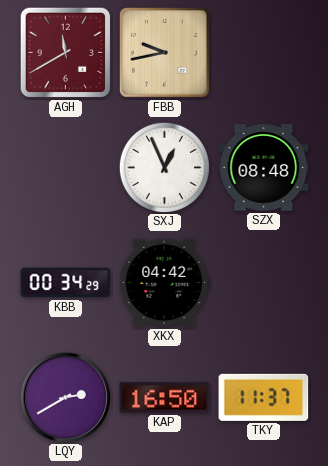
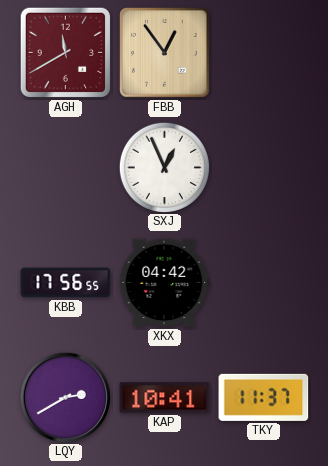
FBB: 9:43 -> 12:54 (165, 53)
SZX: 08:48 -> none (264, 168)
KBB: 00:34 -> 17:56 (66, 283)
KAP: 16:50 -> 10:41 (165, 398)
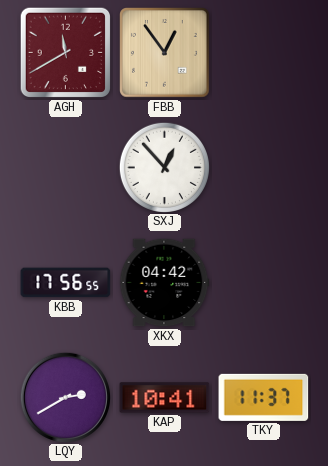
SXJ: 12:56 -> 12:53 (164, 167)
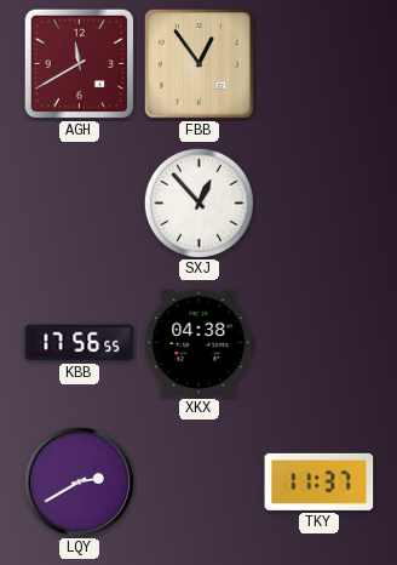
XKX: 04:42 -> 04:38 (200, 343)
KAP: 10:41 -> none (165, 398)
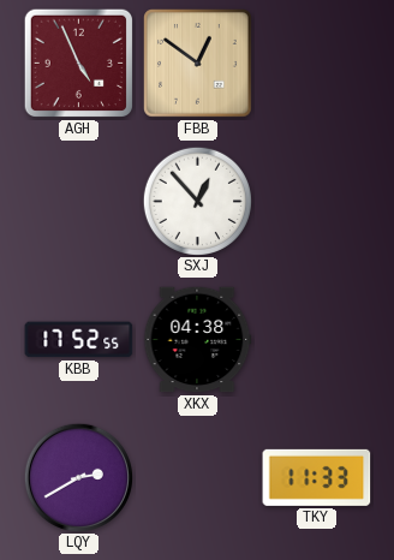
AGH: 11:40 -> 4:56 (79, 64)
FBB: 12:54 -> 12:51 (198, 64)
KBB: 17:56 -> 17:52 (79, 340)
TKY: 11:37 -> 11:33 (317, 477)
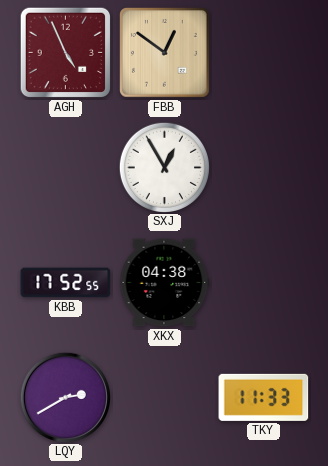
SXJ: 12:53 -> 12:55 (164, 167)
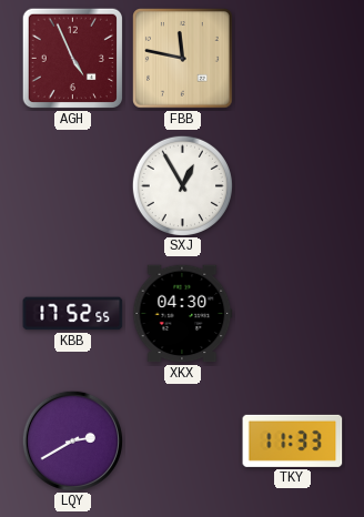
FBB: 12:51 -> 11:47 (183, 59)
XKX: 04:38 -> 04:30 (183, 314)
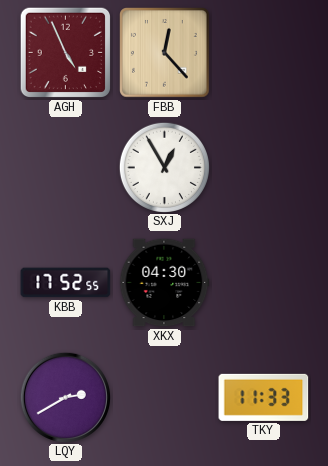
FBB: 11:47 -> 12:23 (165, 53)
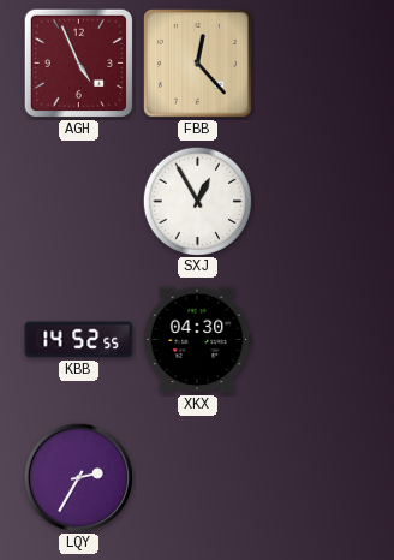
KBB: 17:52 -> 14:52 (79, 340)
LQY: 2:40 -> 2:35 (78, 477)
TKY: 11:33 -> none (264, 397)
